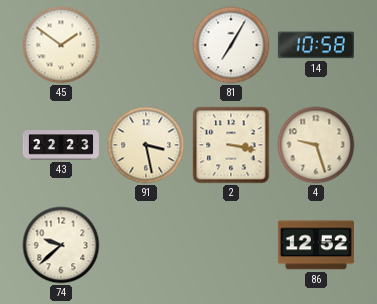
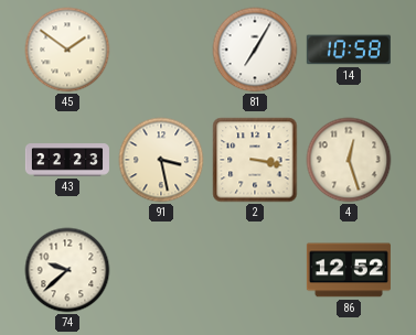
4: 9:27 -> 12:27 (349, 160)
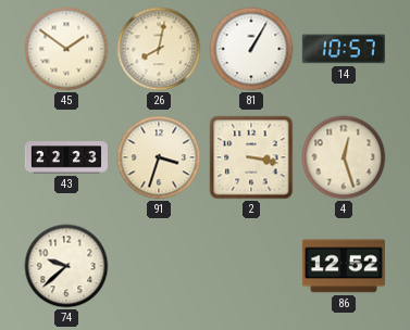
26: none -> 8:02 (159, 49)
81: 7:05 -> 1:05 (251, 49)
14: 10:58 -> 10:57 (344, 49)
91: 3:28 -> 3:33 (159, 157)
